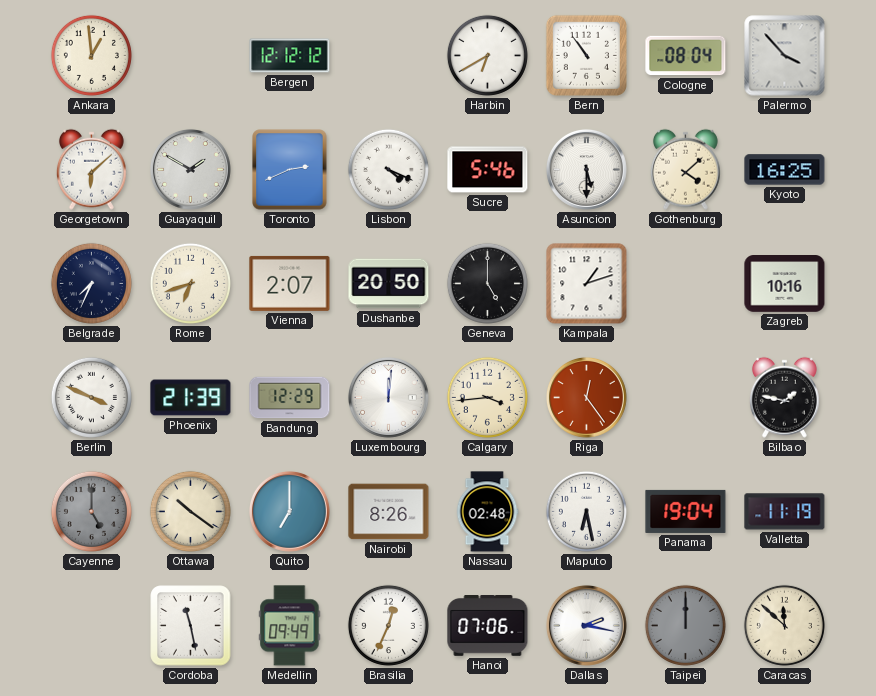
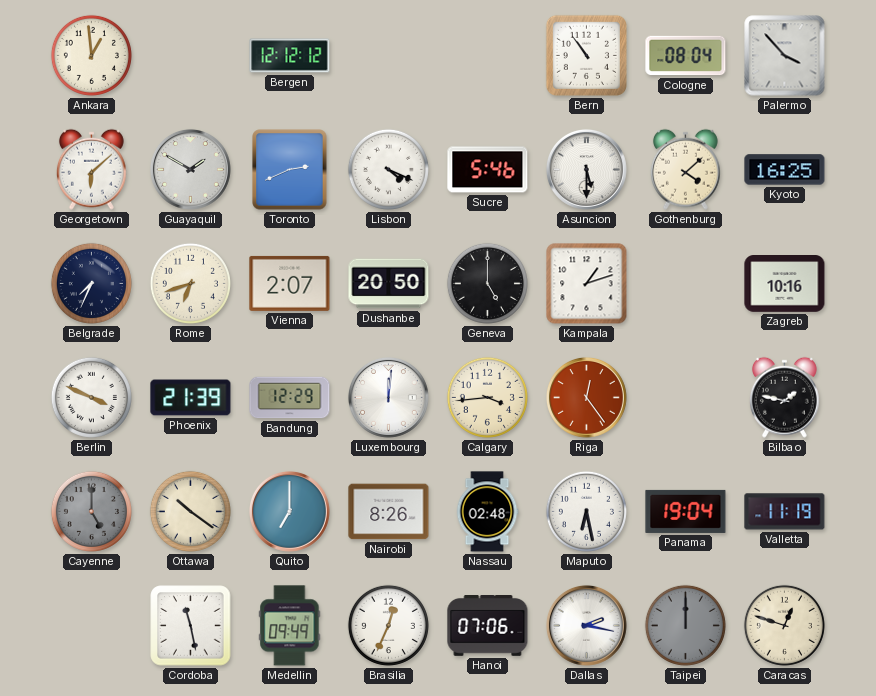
Harbin: 6:40 -> none (487, 55)
Caracas: 11:52 -> 12:48 (784, 625)
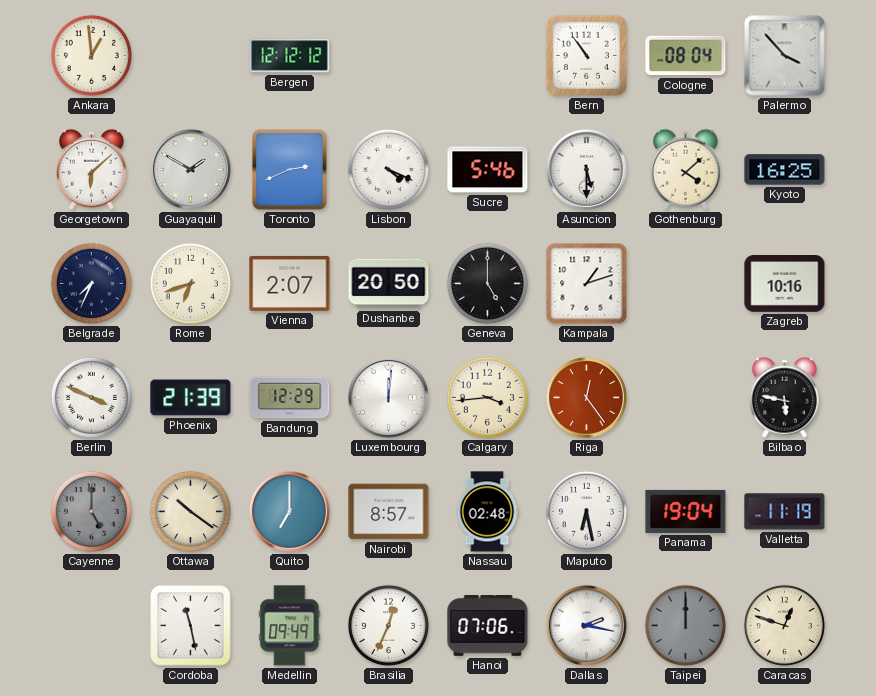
Bilbao: 1:47 -> 5:47 (784, 397)
Nairobi: 8:26 -> 8:57 (389, 512)
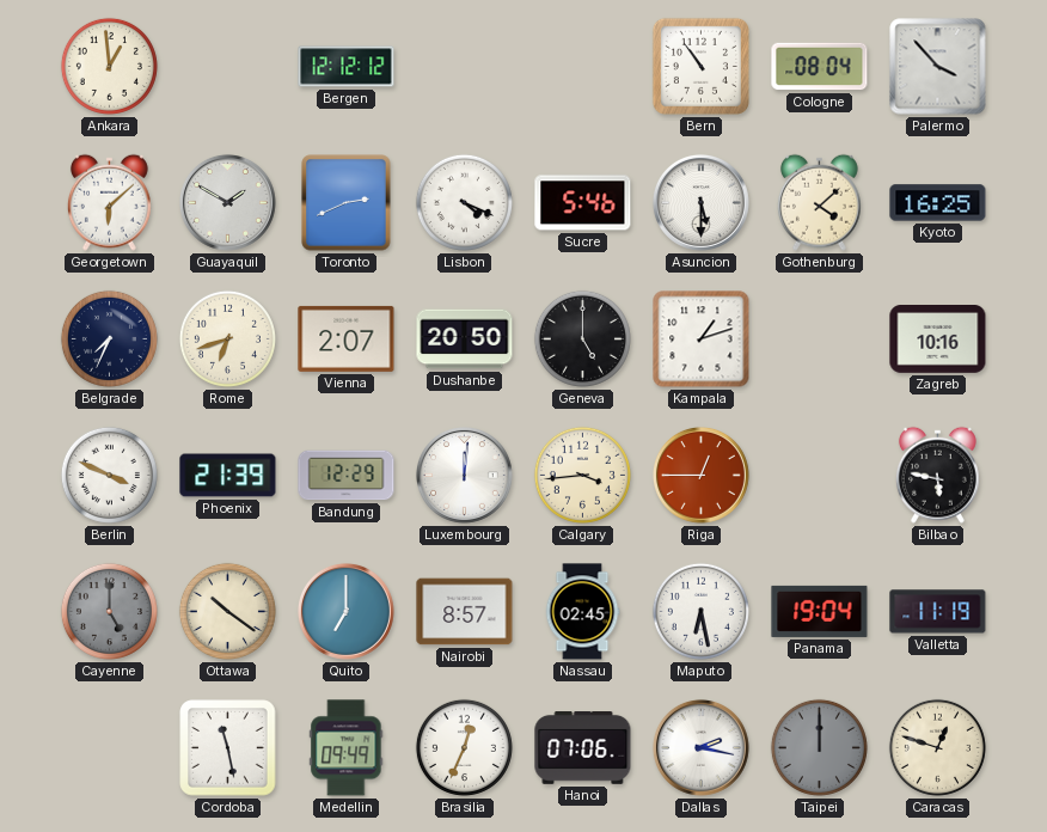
Riga: 12:24 -> 12:45 (700, 475)
Nassau: 02:48 -> 02:45 (582, 612)
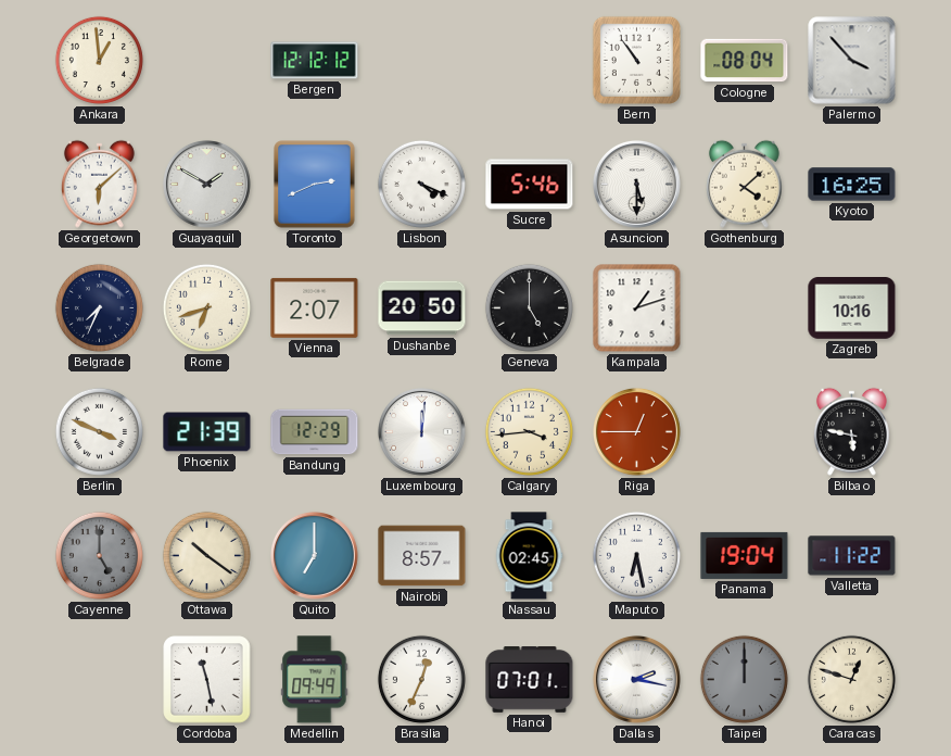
Valletta: 11:19 -> 11:22 (852, 556)
Hanoi: 07:06 -> 07:01 (530, 680)
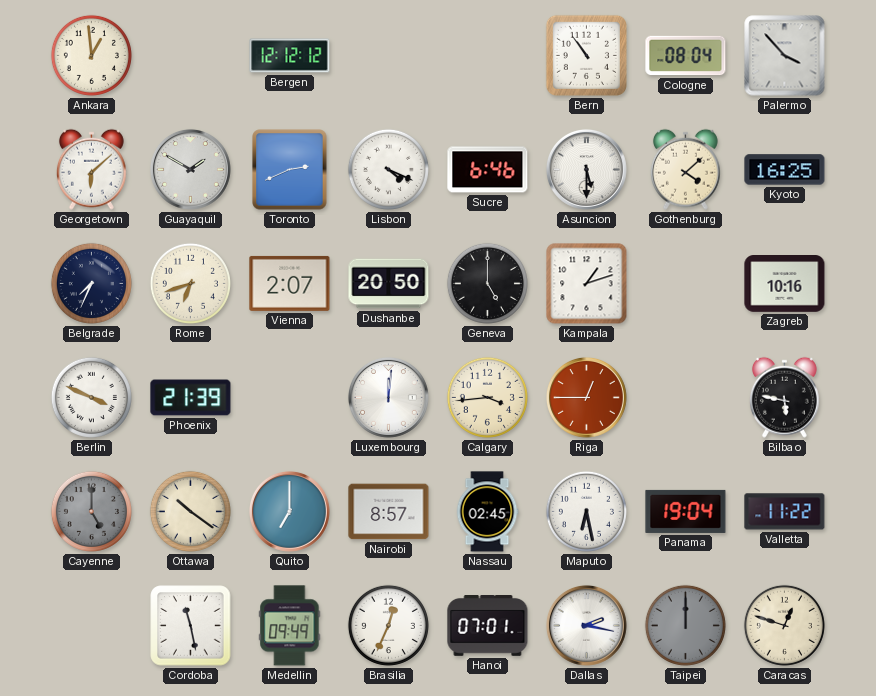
Sucre: 5:46 -> 6:46 (488, 170)
Bandung: 12:29 -> none (315, 432)
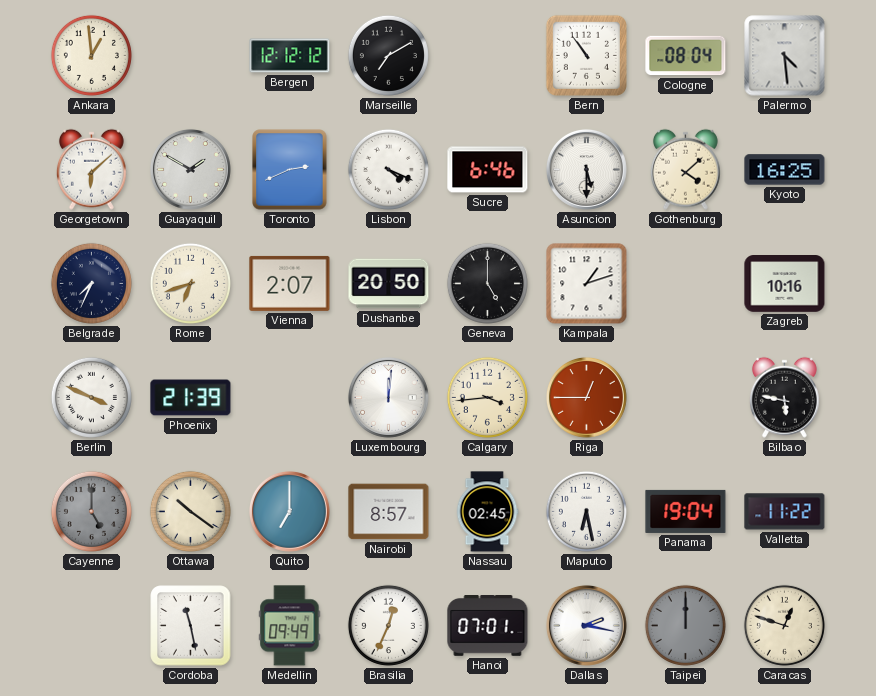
Marseille: none -> 7:10 (388, 55)
Palermo: 3:53 -> 4:29 (785, 56)
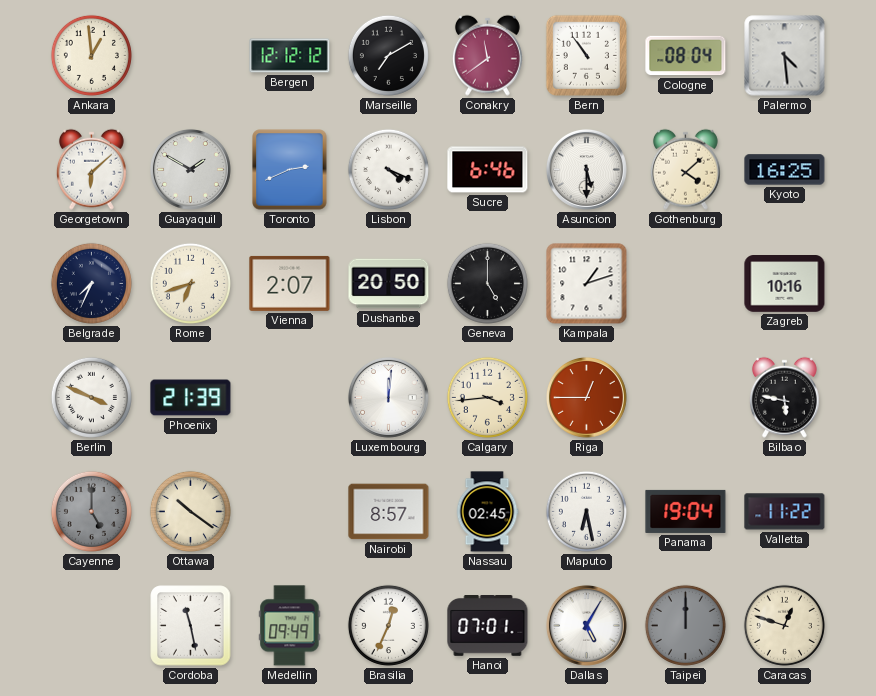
Conakry: none -> 11:39 (487, 55)
Quito: 7:00 -> none (289, 511)
Dallas: 2:17 -> 5:05 (586, 625)
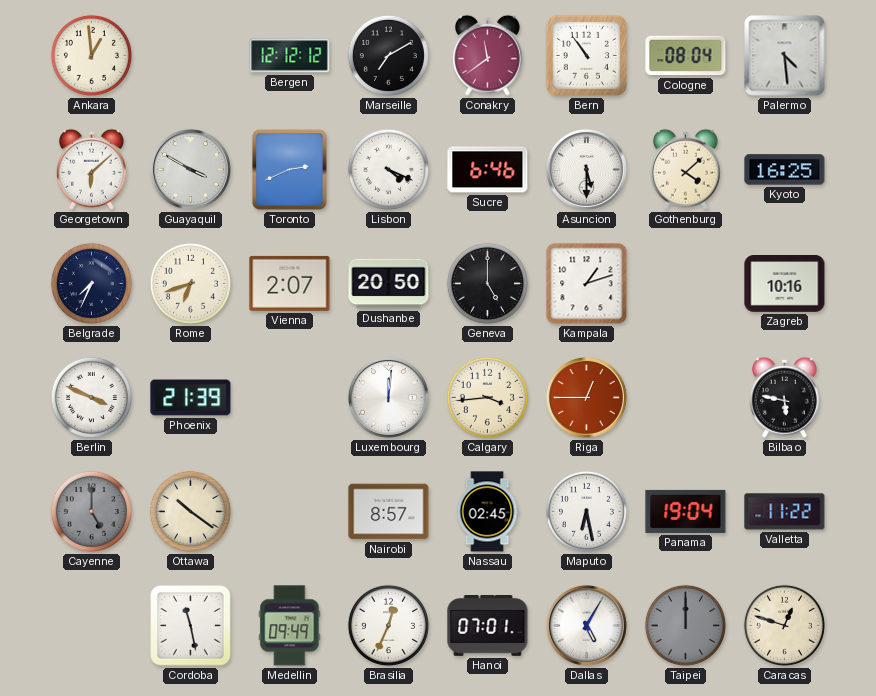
Guayaquil: 1:50 -> 3:50 (190, 169)
